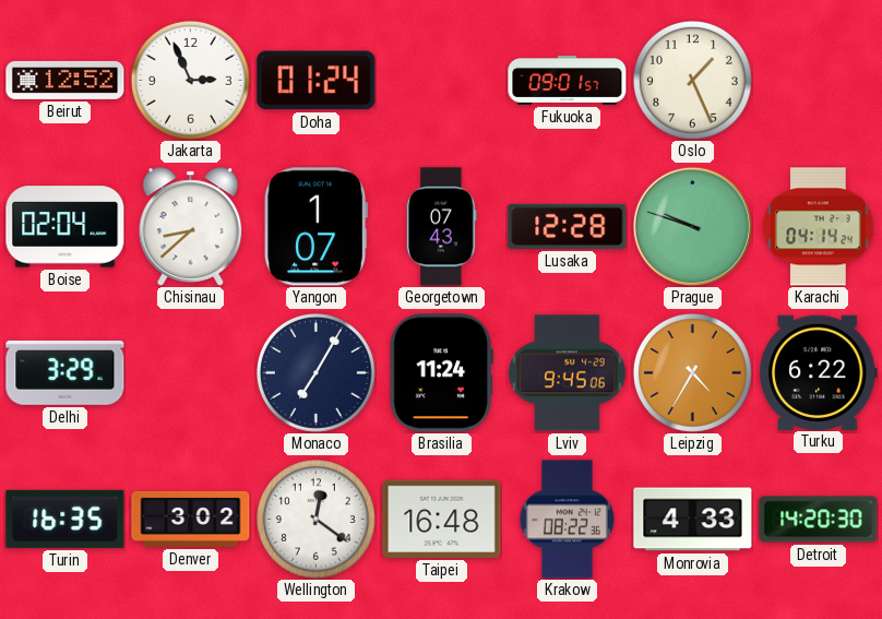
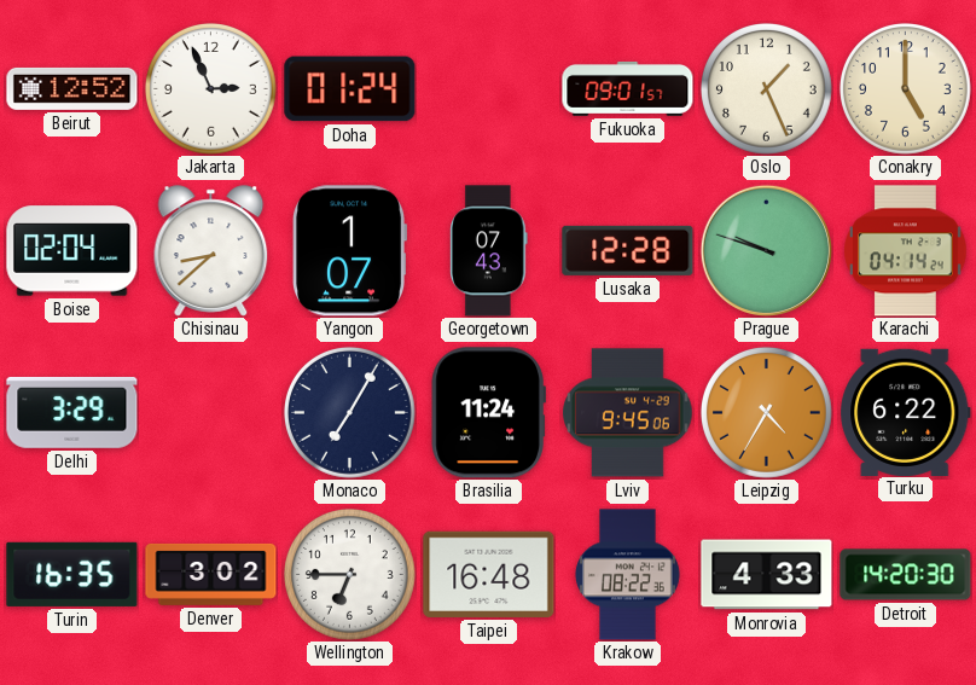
Conakry: none -> 5:00 (906, 89)
Wellington: 12:21 -> 6:45 (350, 575)
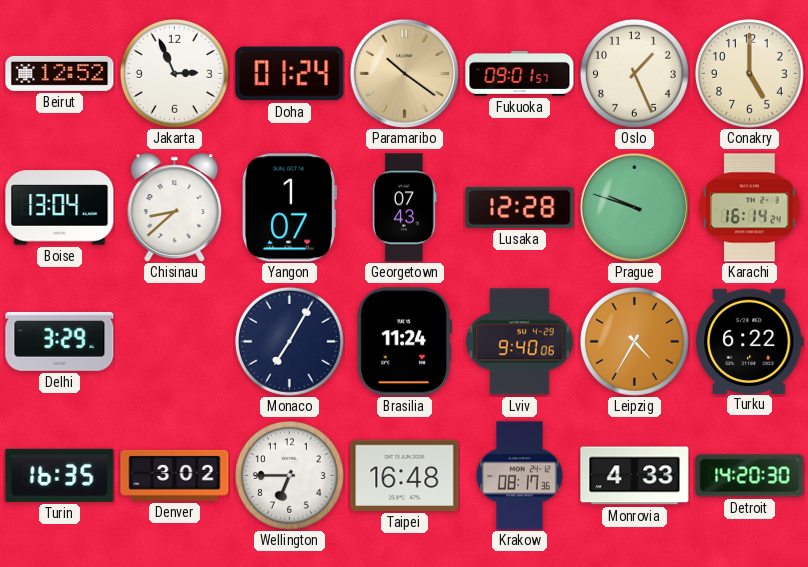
Paramaribo: none -> 10:21 (404, 73)
Boise: 02:04 -> 13:04 (60, 208)
Karachi: 04:14 -> 16:14 (750, 208)
Lviv: 9:45 -> 9:40 (520, 342)
Krakow: 08:22 -> 08:17 (519, 476)
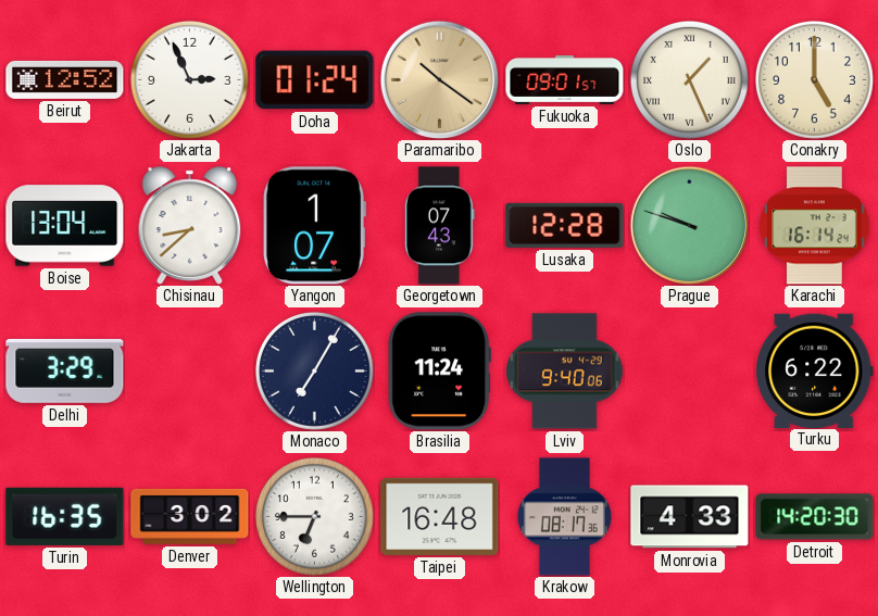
Oslo numerals: Arabic -> Roman (690, 80)
Leipzig: 4:35 -> none (635, 342)
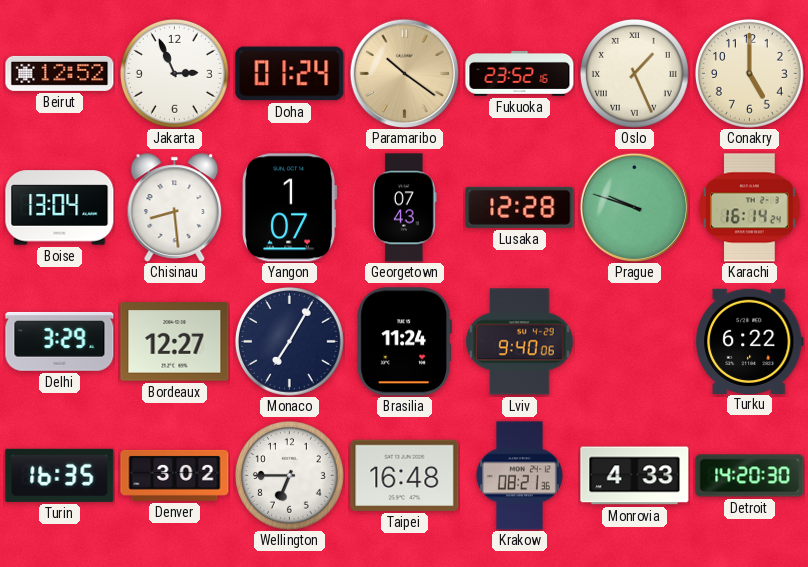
Fukuoka: 09:01 -> 23:52 (520, 73)
Chisinau: 8:38 -> 8:29 (175, 208)
Bordeaux: none -> 12:27 (175, 342)
Krakow: 08:17 -> 08:21 (519, 476)
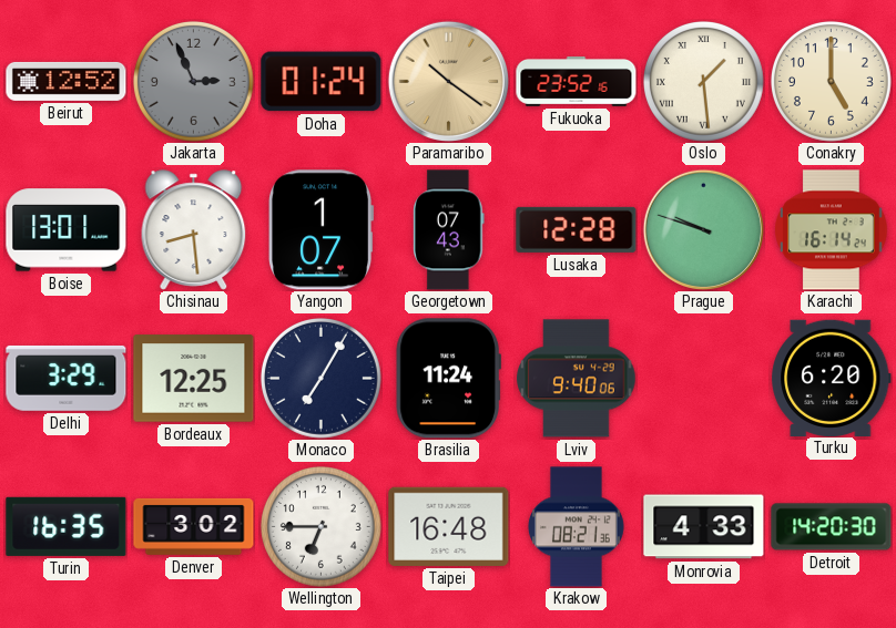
Jakarta dial: white -> grey (194, 82)
Oslo: 1:26 -> 1:29 (704, 82)
Boise: 13:04 -> 13:01 (67, 230)
Bordeaux: 12:27 -> 12:25 (194, 379)
Turku: 6:22 -> 6:20 (832, 378)
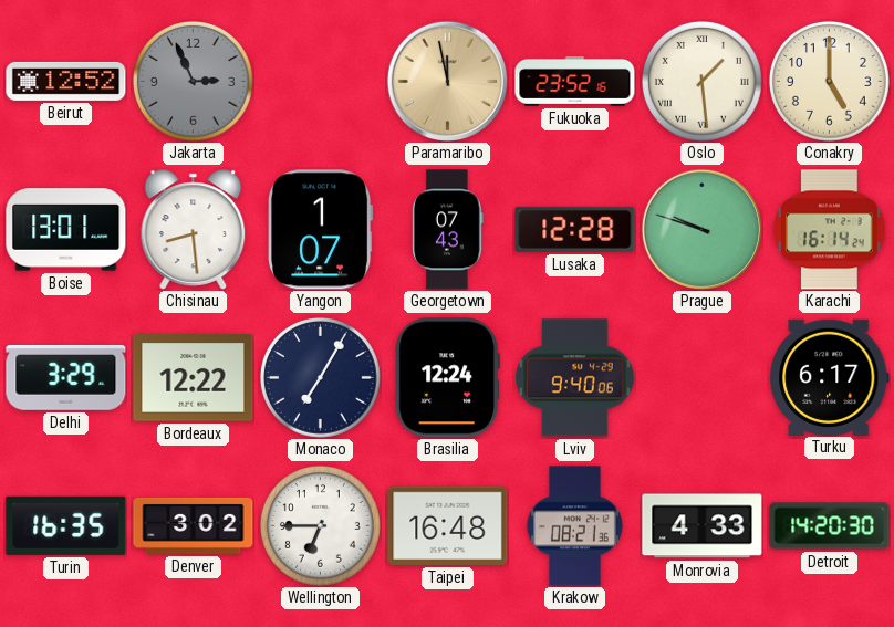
Doha: 01:24 -> none (322, 82)
Paramaribo: 10:21 -> 11:58 (447, 81)
Bordeaux: 12:25 -> 12:22 (194, 378)
Brasilia: 11:24 -> 12:24 (447, 378)
Turku: 6:20 -> 6:17 (830, 377)
